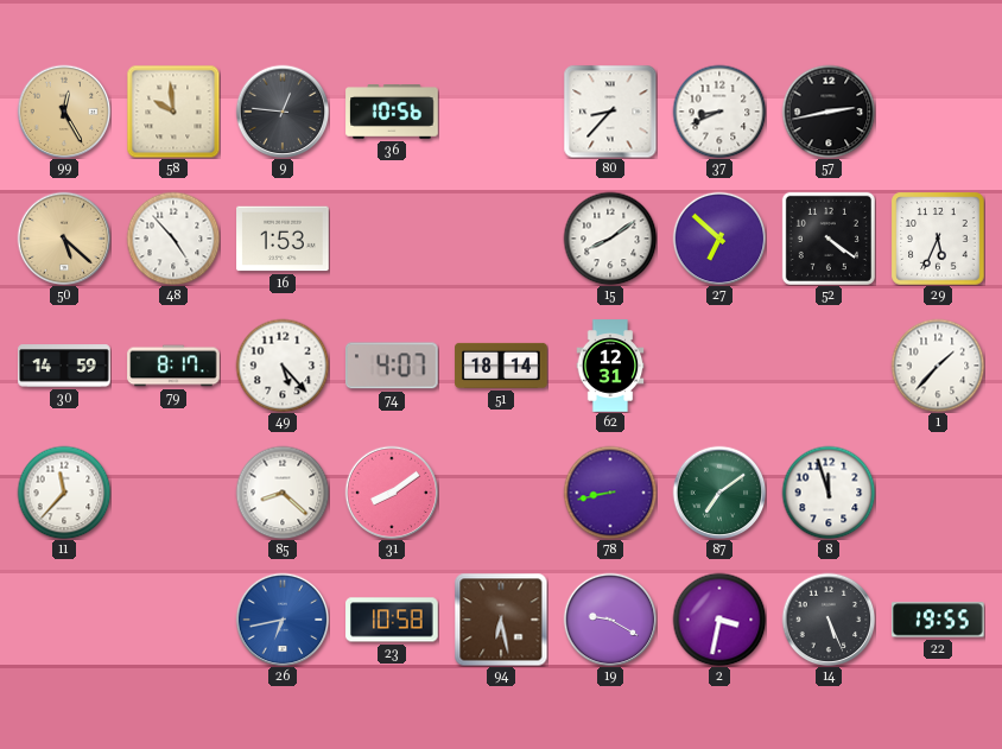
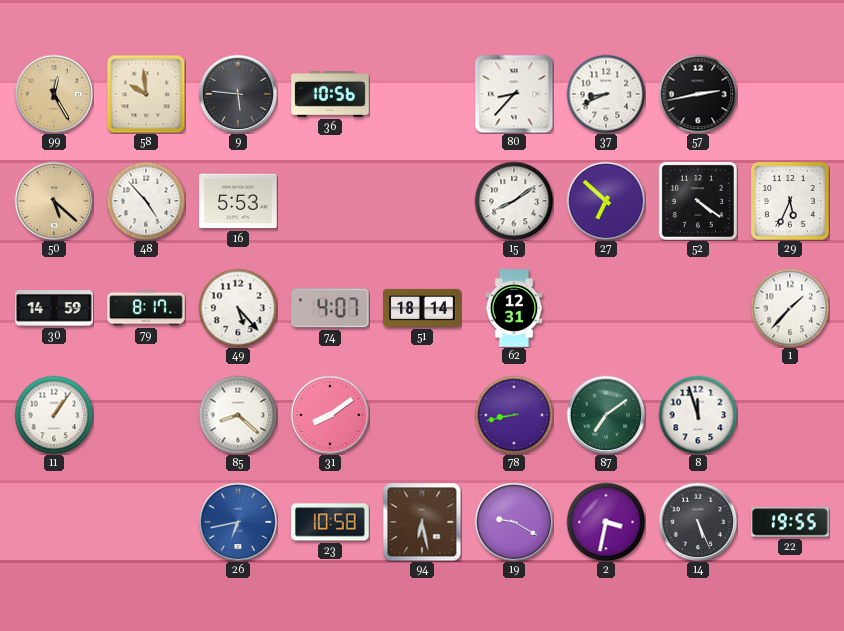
9: 12:46 -> 5:46 (238, 94)
16: 1:53 -> 5:53 (238, 201)
11: 11:37 -> 1:06 (54, 415)
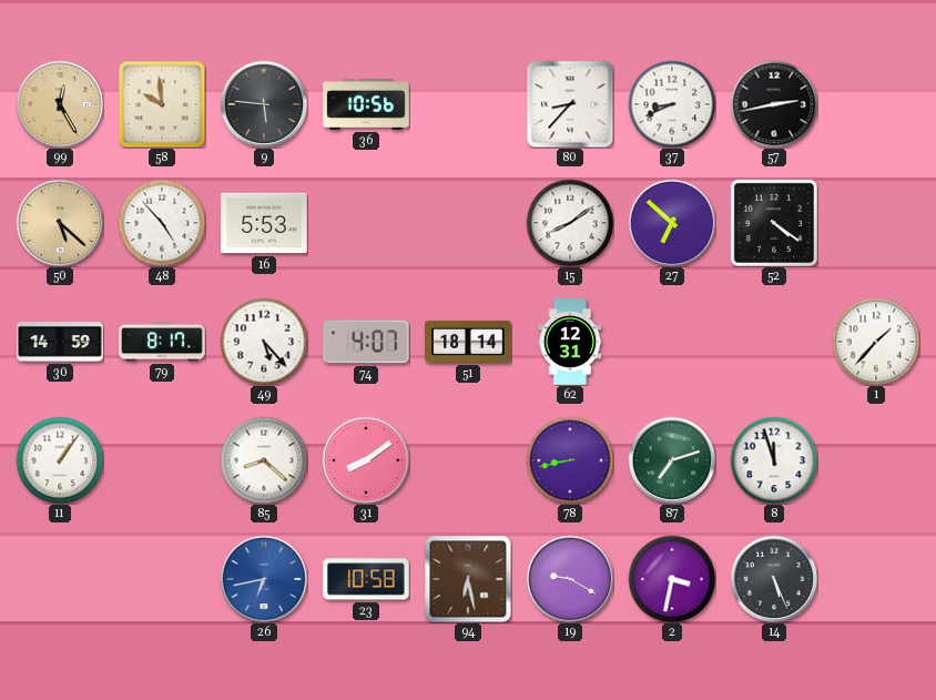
29: 5:34 -> none (790, 201)
87: 7:09 -> 7:12 (672, 460)
22: 19:55 -> none (790, 522)
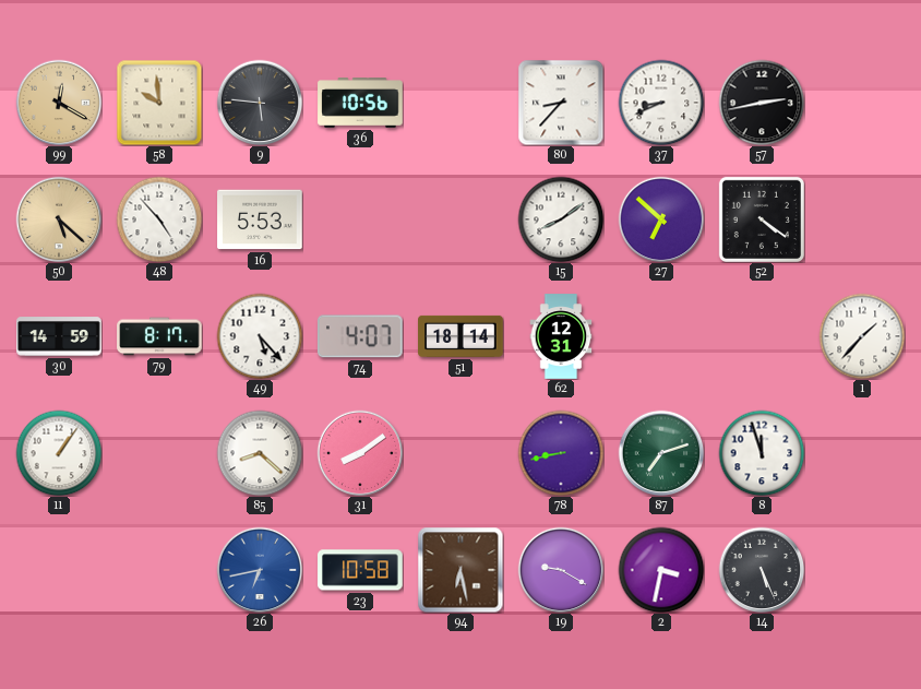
99: 12:25 -> 12:20 (59, 103)
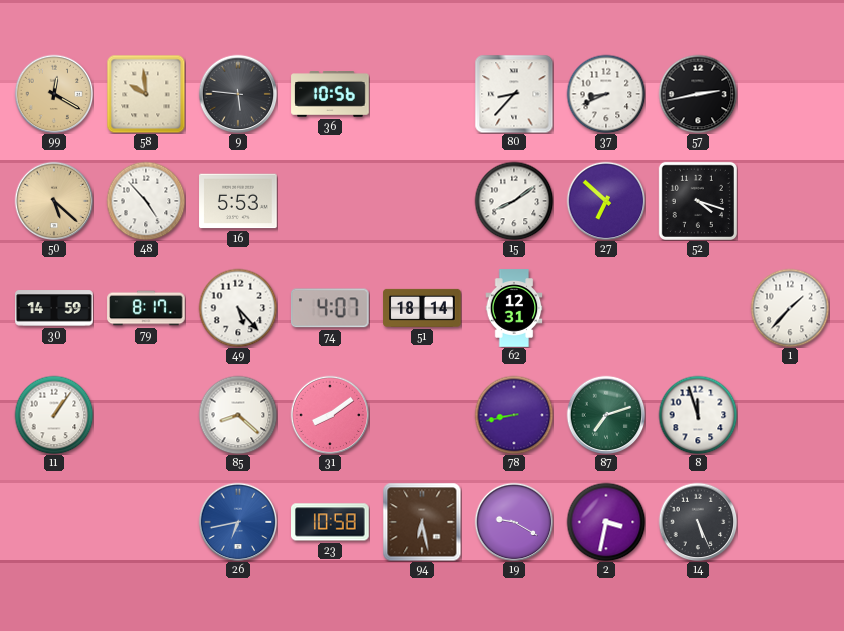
52: 4:21 -> 4:18 (698, 201)
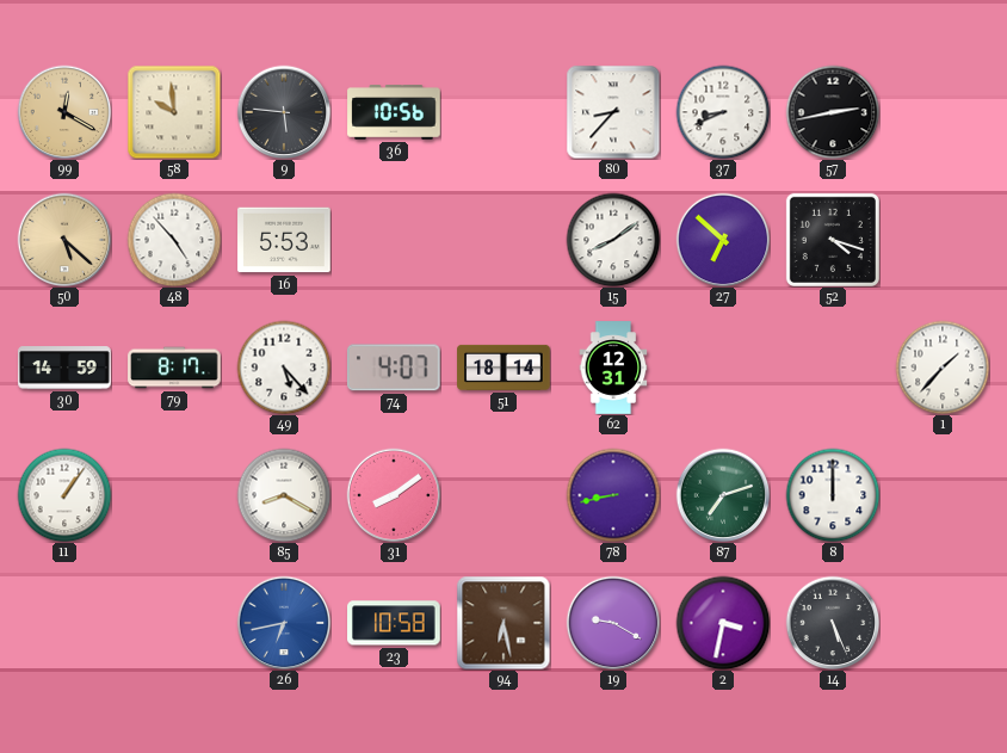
85: 8:22 -> 8:20 (284, 495)
8: 11:57 -> 12:00 (833, 495)
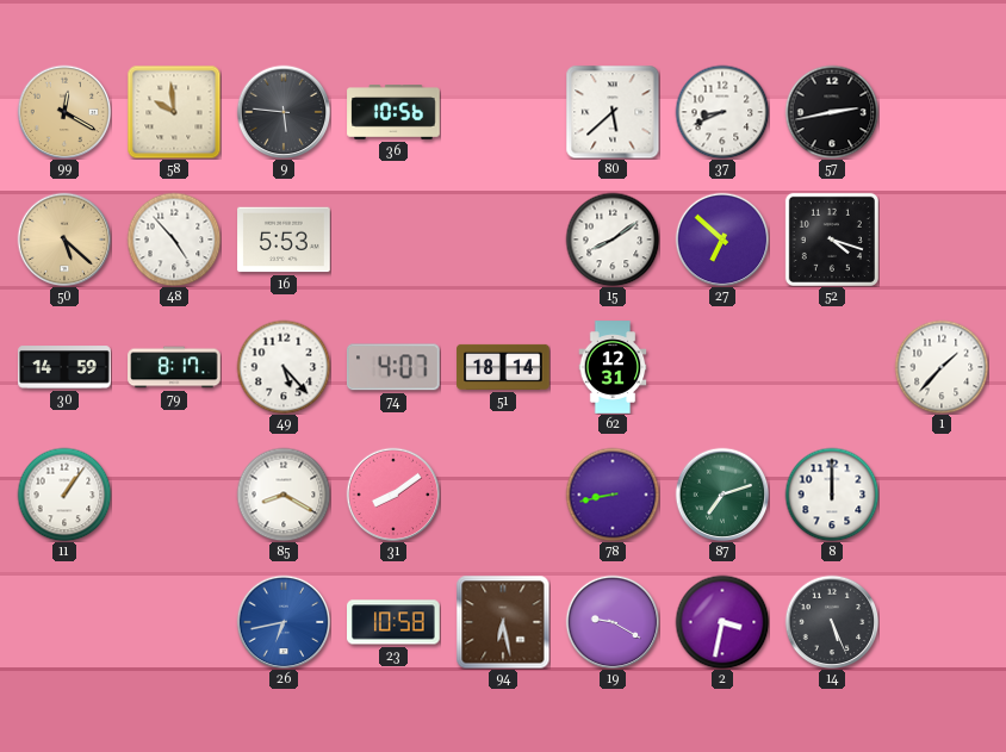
80: 8:37 -> 5:38 (613, 112)
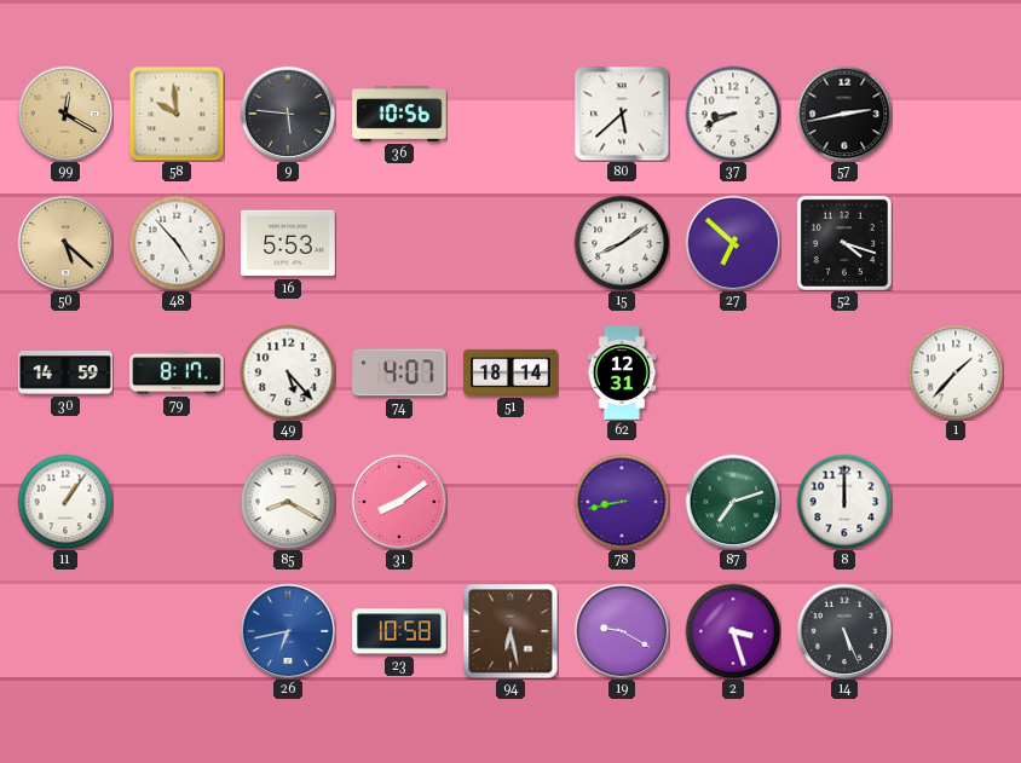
2: 3:32 -> 3:27 (733, 631)
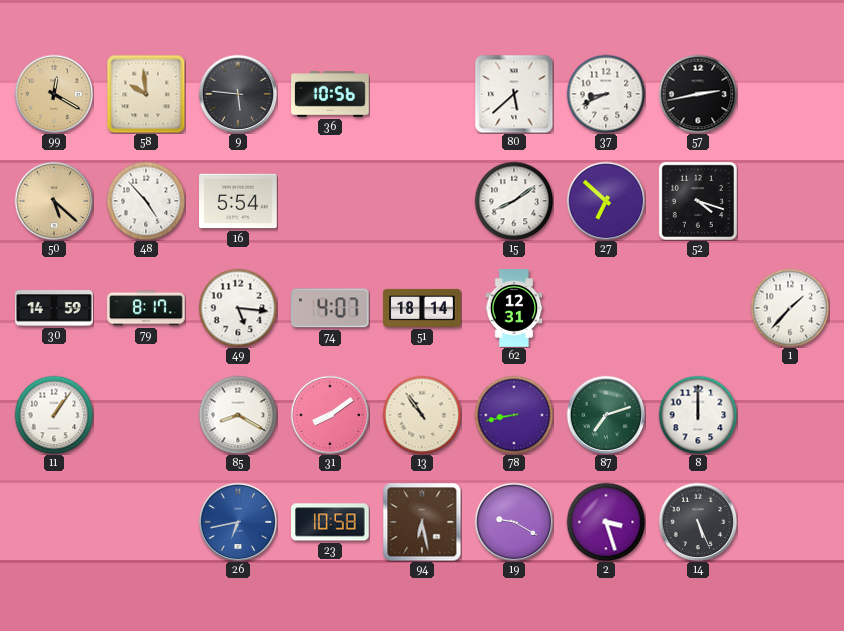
16: 5:53 -> 5:54 (238, 201)
49: 5:23 -> 5:16 (238, 308)
13: none -> 10:54 (422, 415)
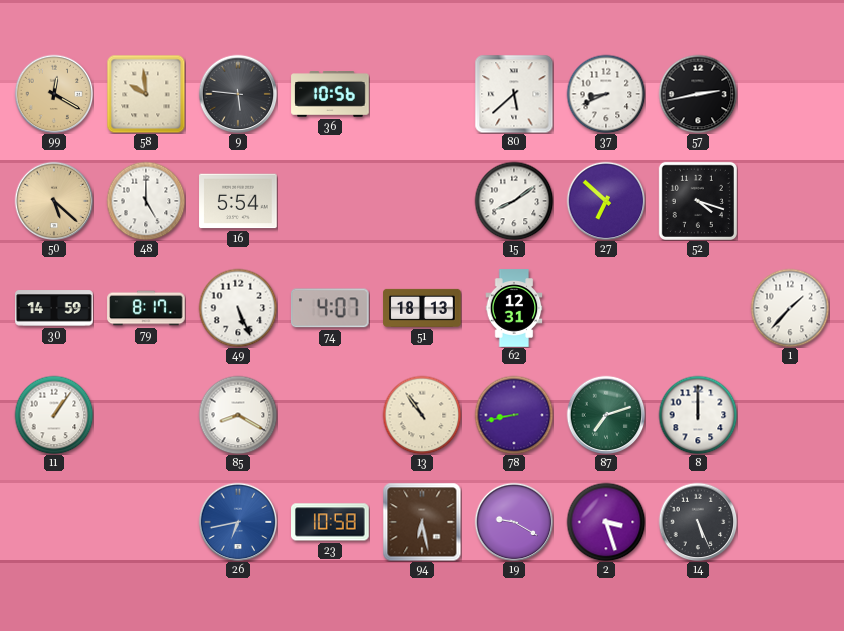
48: 4:53 -> 5:00 (146, 201)
49: 5:16 -> 5:26 (238, 308)
51: 18:14 -> 18:13 (422, 308)
31: 8:09 -> none (330, 415)
